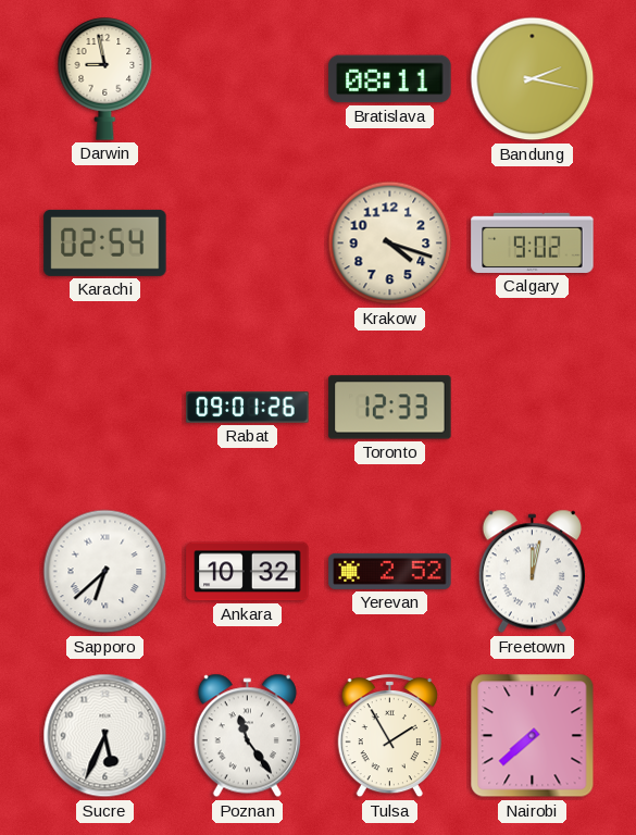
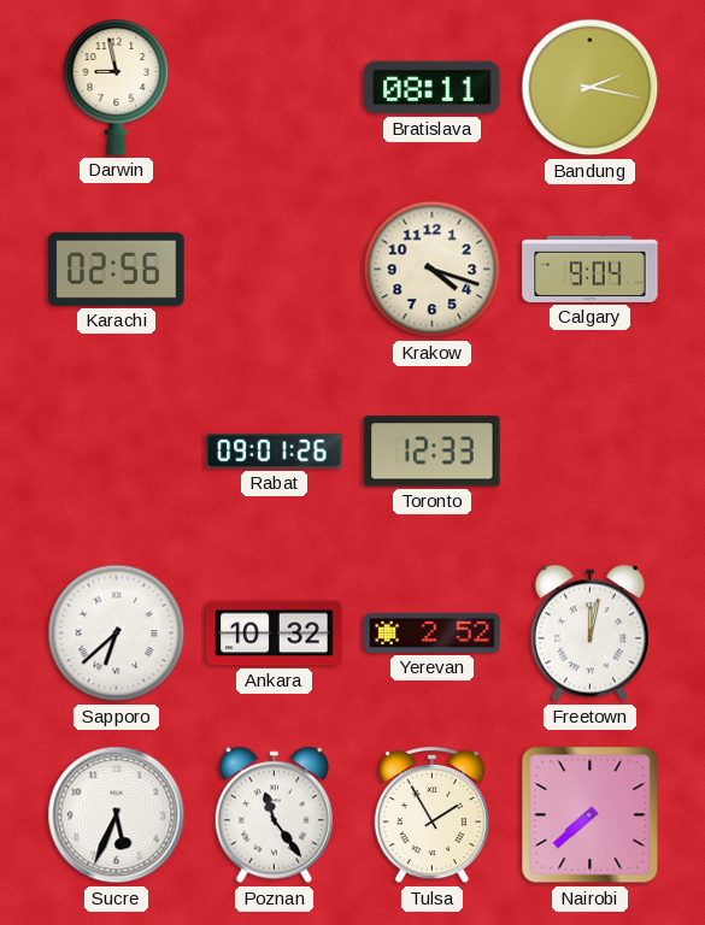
Karachi: 02:54 -> 02:56 (117, 269)
Calgary: 9:02 -> 9:04 (591, 269)
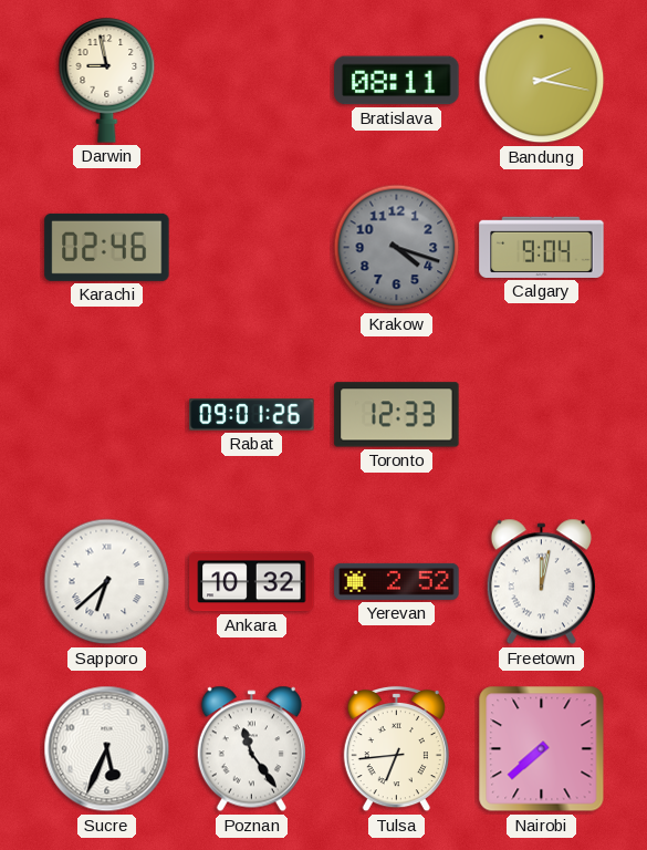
Karachi: 02:56 -> 02:46 (107, 247)
Krakow dial: cream -> grey (397, 248)
Tulsa: 1:55 -> 6:44 (396, 749)
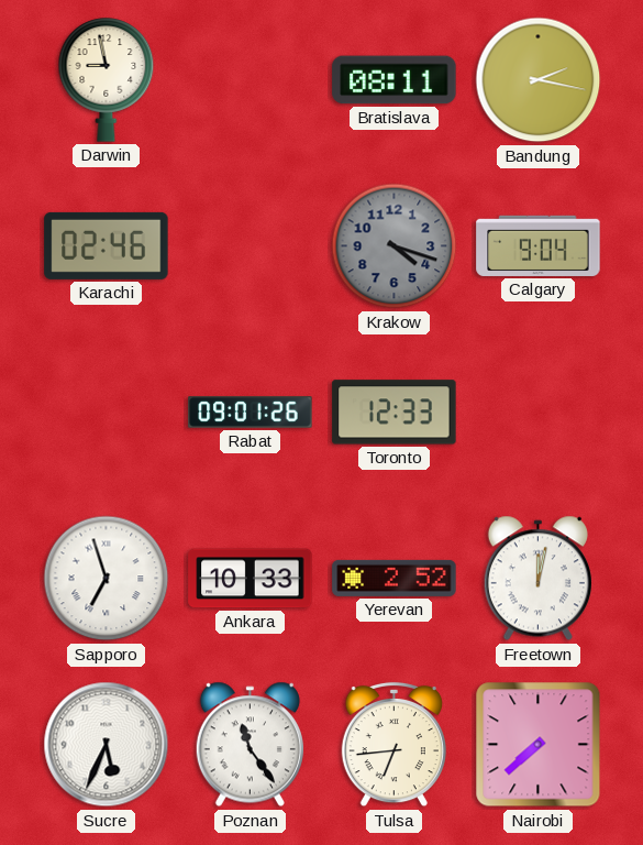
Sapporo: 6:38 -> 6:57 (107, 579)
Ankara: 10:32 -> 10:33 (251, 579)
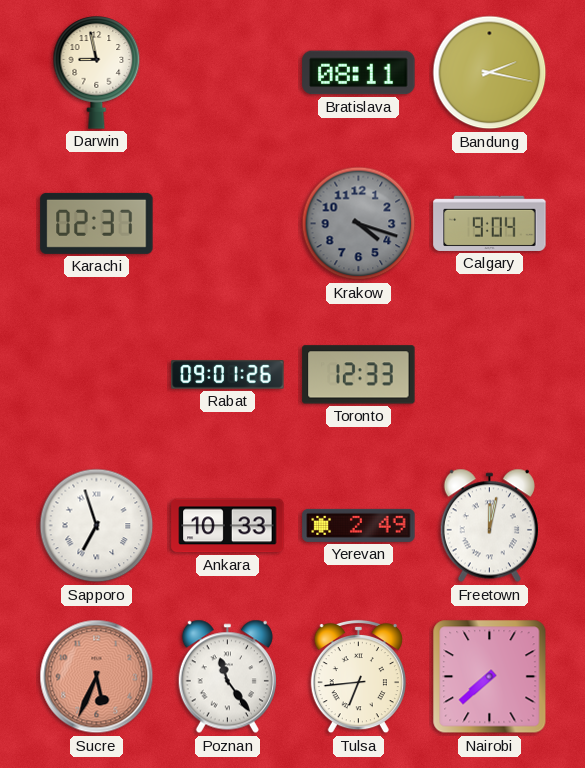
Karachi: 02:46 -> 02:37 (97, 223)
Yerevan: 2:52 -> 2:49 (359, 525)
Sucre dial: white -> salmon (97, 677)
